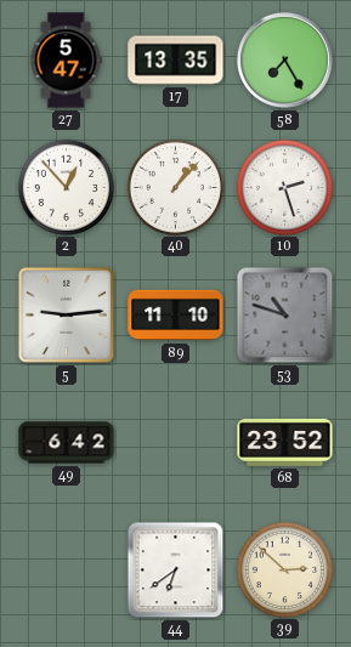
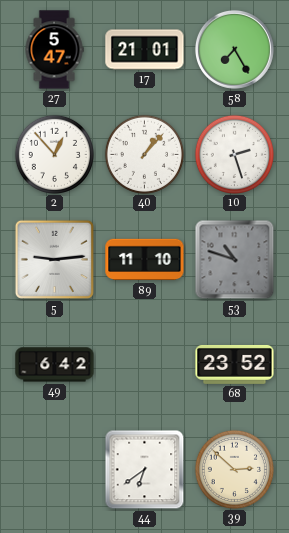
17: 13:35 -> 21:01 (145, 50)
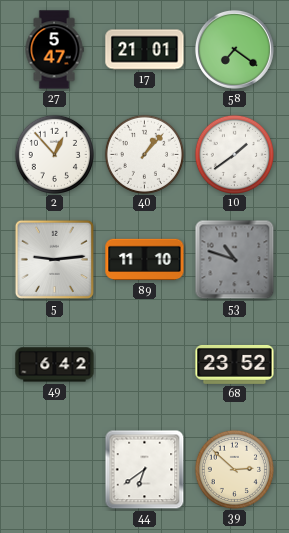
58: 7:25 -> 7:21 (234, 49)
10: 2:27 -> 1:39 (234, 154)
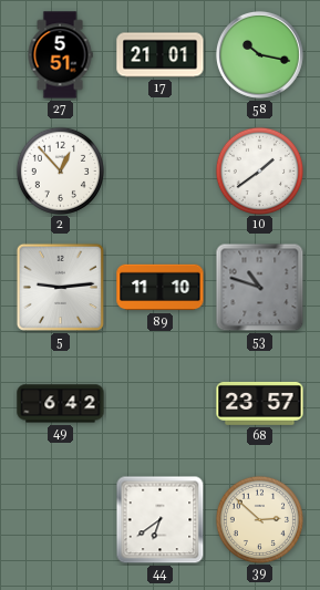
27: 5:47 -> 5:51 (60, 55)
58: 7:21 -> 10:17 (259, 54)
40: 1:07 -> none (144, 154)
68: 23:52 -> 23:57 (260, 403)
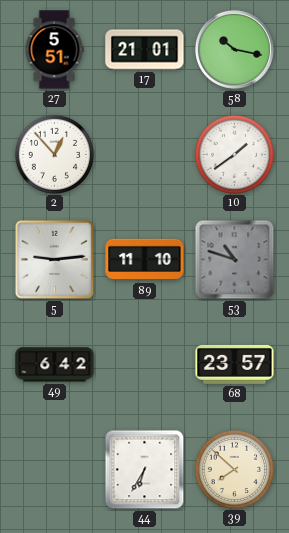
44: 6:39 -> 6:35 (145, 470)
39: 2:52 -> 7:52 (234, 469)
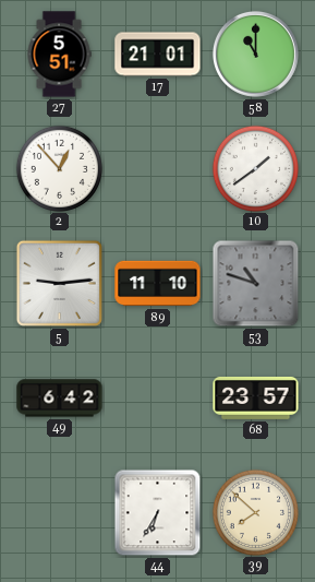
58: 10:17 -> 11:00 (255, 54)
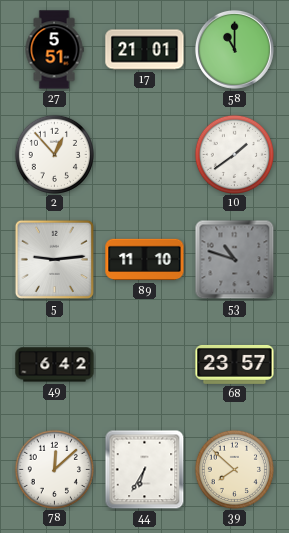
78: none -> 12:08 (54, 469)
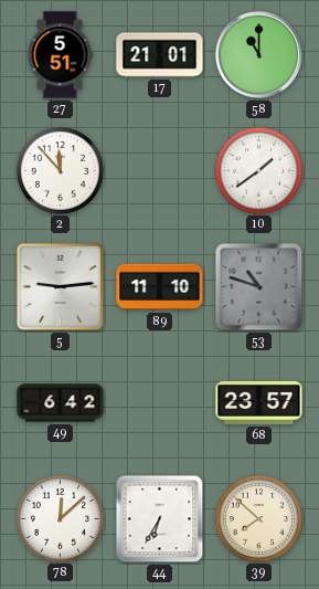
2: 12:53 -> 11:53 (60, 170)
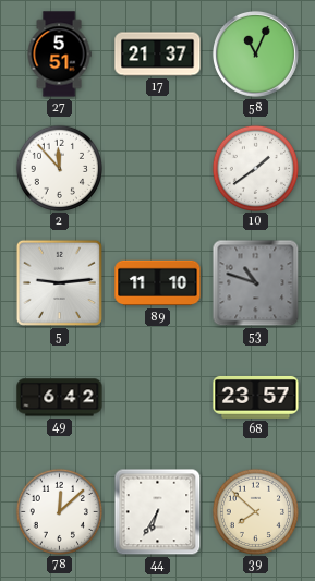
17: 21:01 -> 21:37 (158, 55)
58: 11:00 -> 11:04 (255, 53)
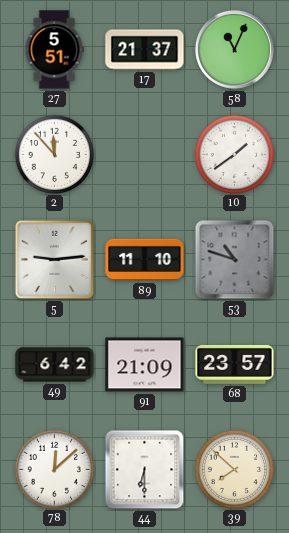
91: none -> 21:09 (145, 365)
44: 6:35 -> 6:30 (145, 470)
